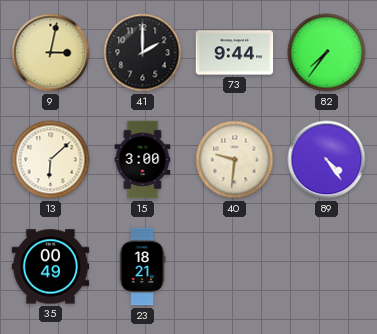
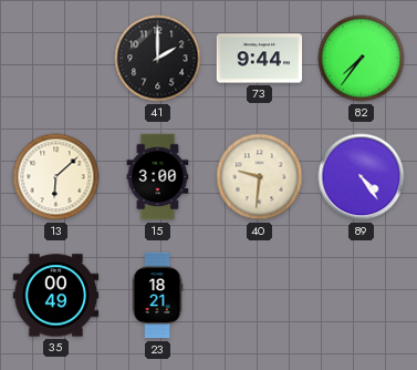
9: 3:02 -> none (51, 53)
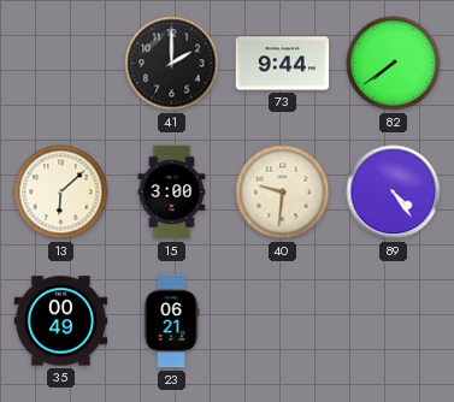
82: 7:36 -> 7:39 (394, 64)
23: 18:21 -> 06:21 (171, 321)
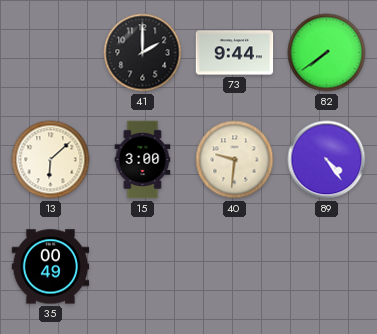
23: 06:21 -> none (171, 321)
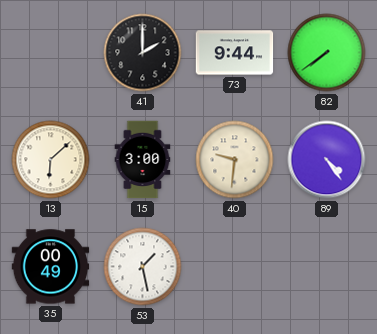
53: none -> 1:28 (143, 267)
